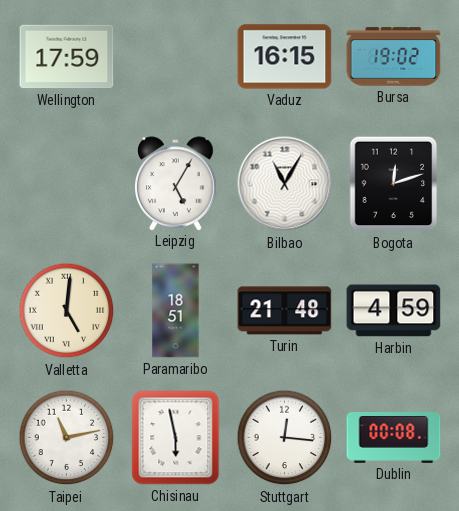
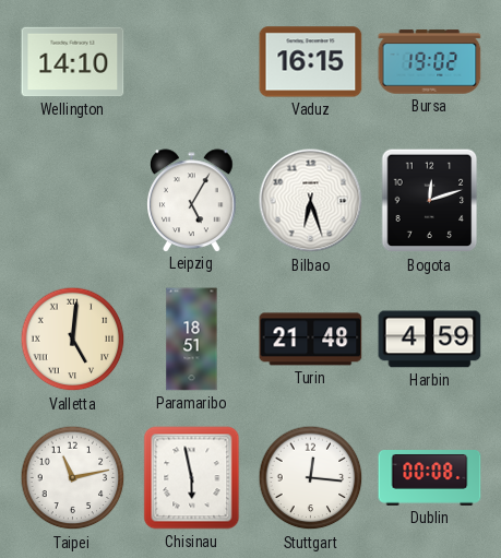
Wellington: 17:59 -> 14:10 (73, 62)
Bilbao: 11:05 -> 6:27 (311, 201)
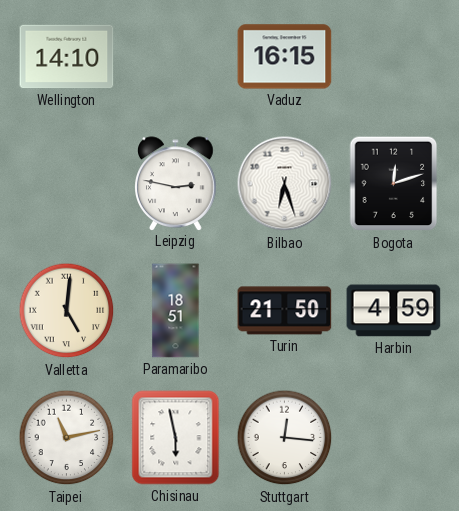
Bursa: 19:02 -> none (430, 62)
Leipzig: 5:05 -> 2:47 (176, 183)
Turin: 21:48 -> 21:50 (285, 311)
Dublin: 00:08 -> none (430, 478)
